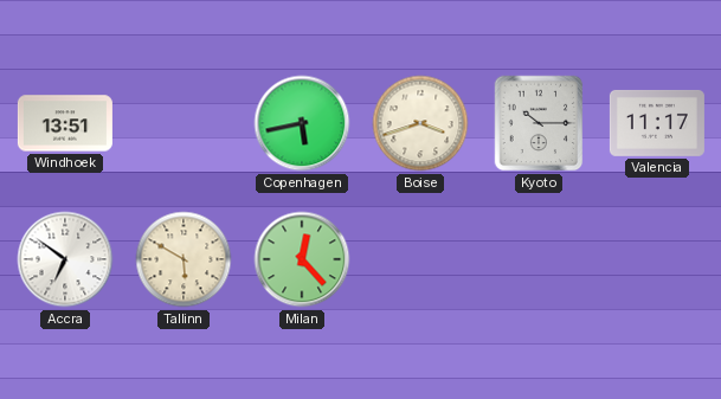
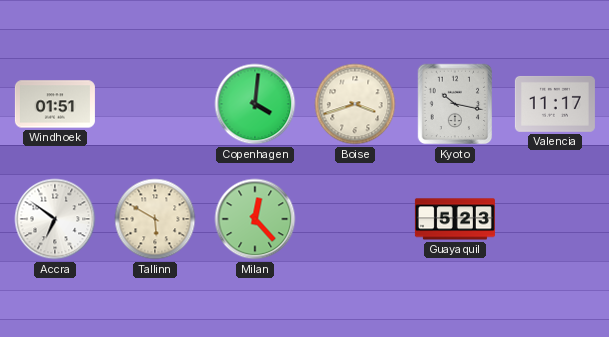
Windhoek: 13:51 -> 01:51 (55, 104)
Copenhagen: 5:43 -> 4:01 (255, 104)
Kyoto: 10:15 -> 10:17 (455, 104)
Guayaquil: none -> 5:23 (455, 219)
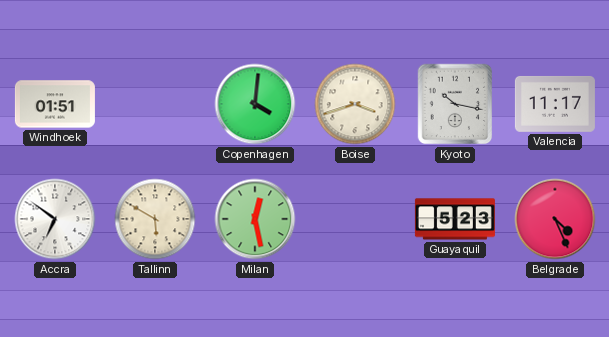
Milan: 12:23 -> 12:28 (255, 219)
Belgrade: none -> 4:26 (555, 219)
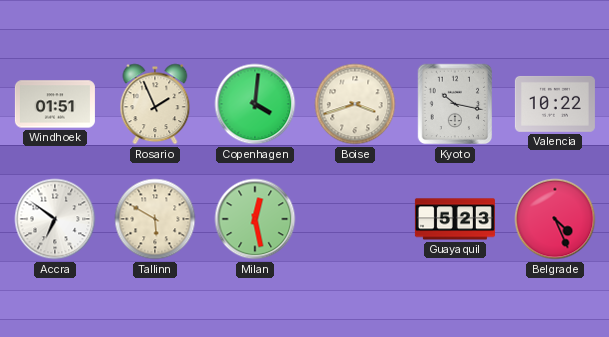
Rosario: none -> 1:56 (155, 104)
Valencia: 11:17 -> 10:22 (555, 104)
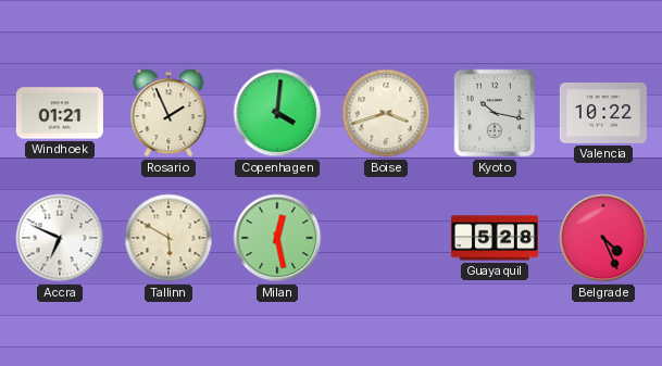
Windhoek: 01:51 -> 01:21 (60, 113)
Accra: 6:51 -> 6:49 (60, 238)
Guayaquil: 5:23 -> 5:28 (495, 238)
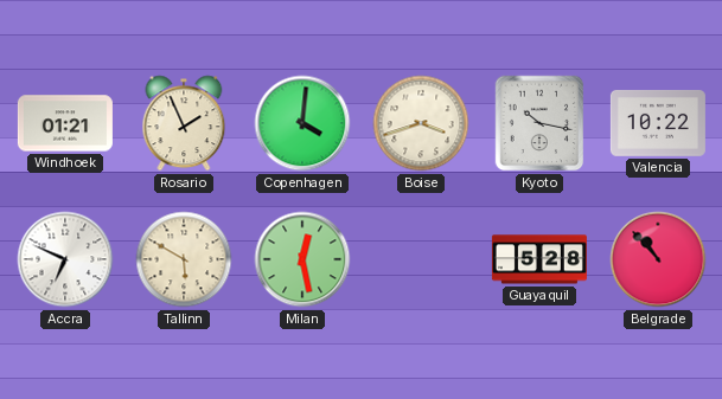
Belgrade: 4:26 -> 10:53 (658, 259)
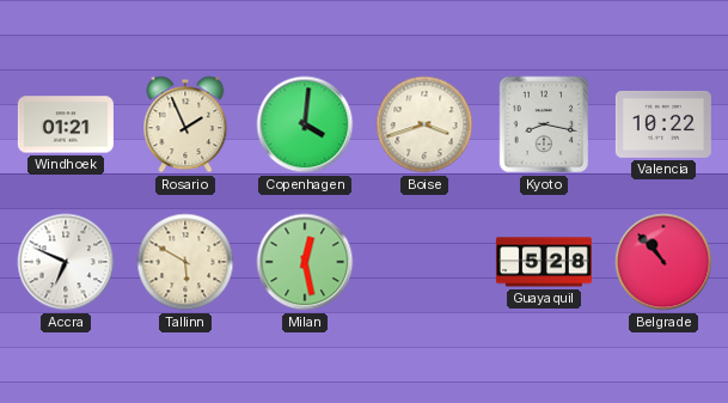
Kyoto: 10:17 -> 8:17 (544, 124)
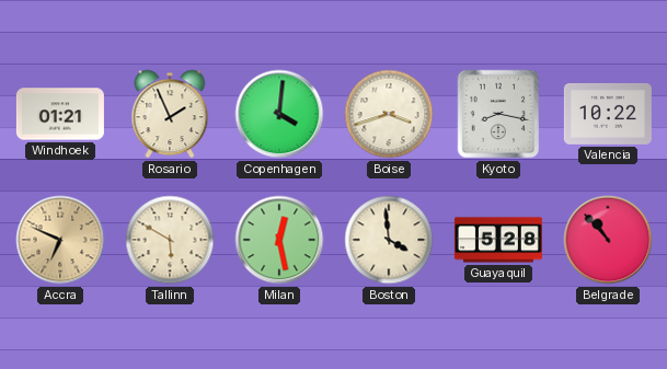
Accra dial: white -> champagne (60, 240)
Boston: none -> 3:59 (389, 240)
